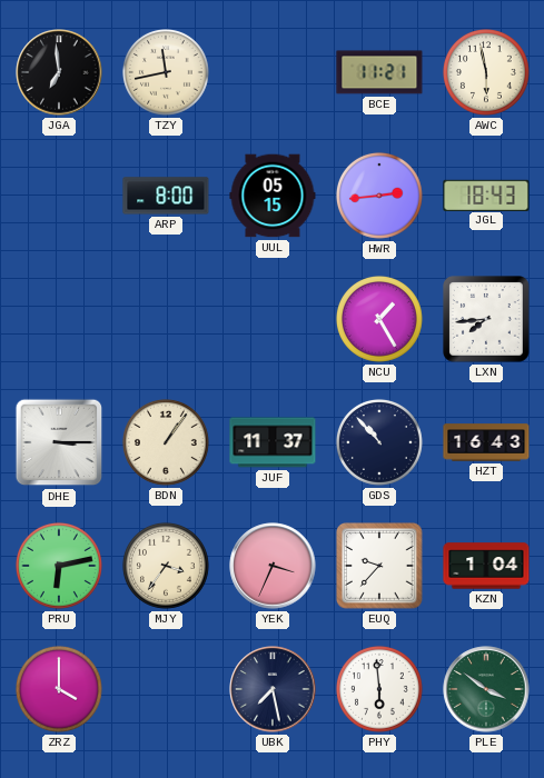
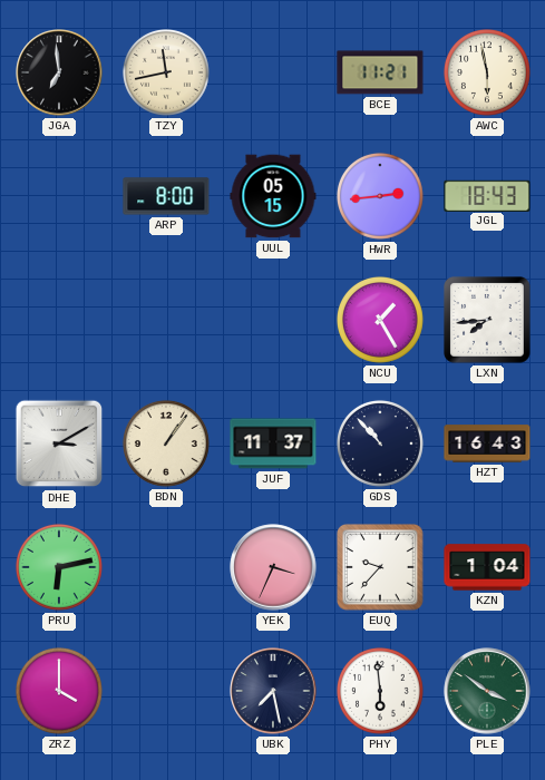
DHE: 3:15 -> 3:10 (59, 443)
MJY: 3:36 -> none (166, 566)
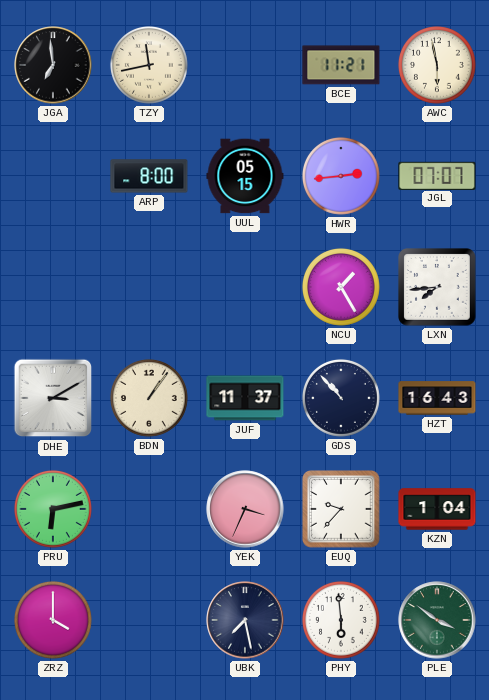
JGL: 18:43 -> 07:07 (437, 175)
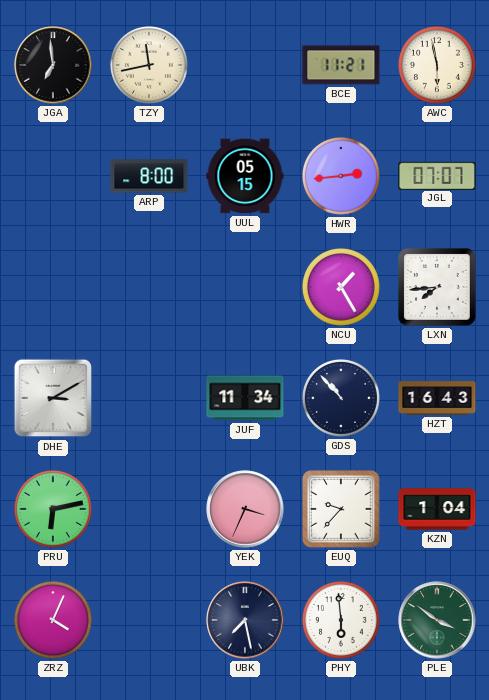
BDN: 1:06 -> none (149, 398)
JUF: 11:37 -> 11:34 (245, 398)
ZRZ: 4:00 -> 4:04 (53, 620)
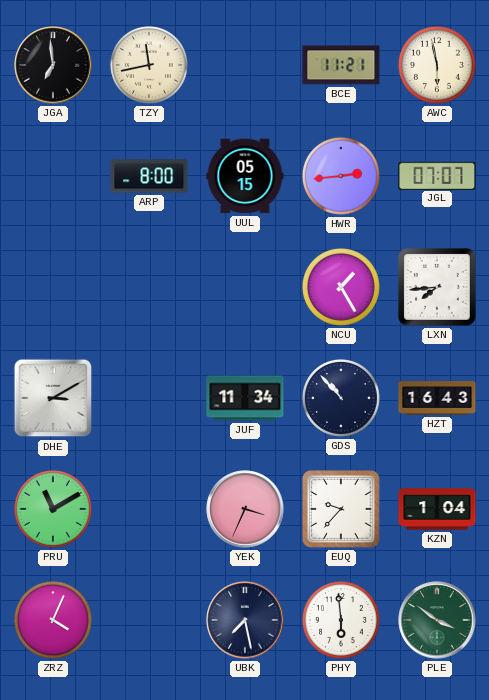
PRU: 6:13 -> 11:10 (53, 509)
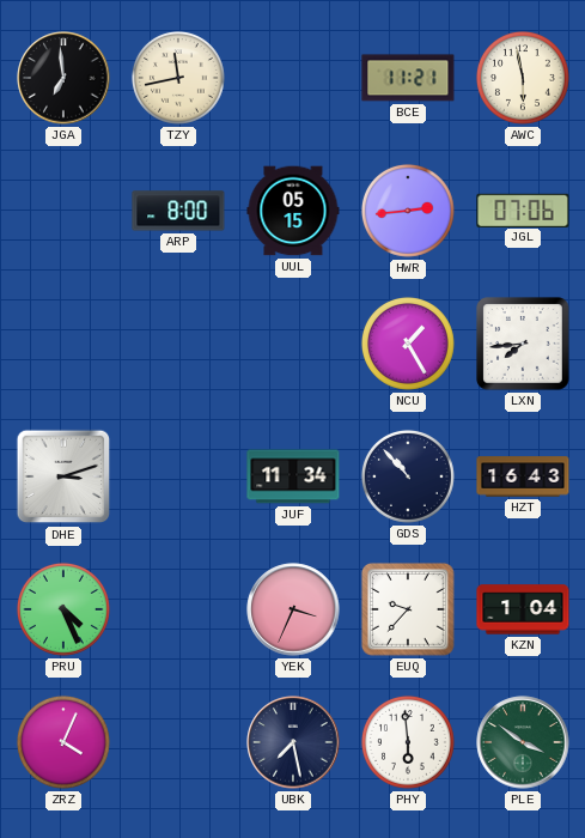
JGL: 07:07 -> 07:06 (523, 209)
DHE: 3:10 -> 3:12 (63, 476)
PRU: 11:10 -> 4:26 (63, 609)
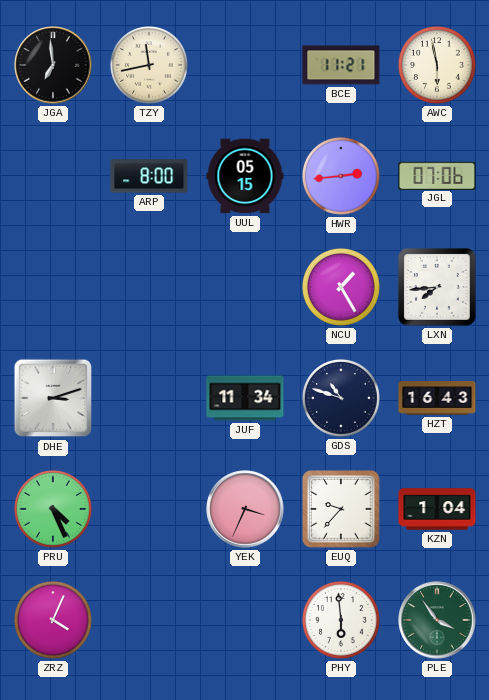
GDS: 10:53 -> 10:48 (341, 398)
UBK: 7:28 -> none (293, 742)
PLE: 3:51 -> 3:54 (437, 620)
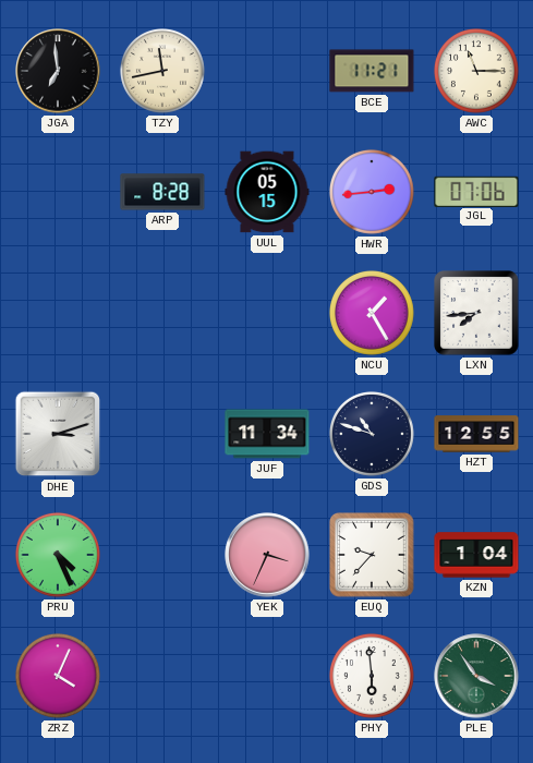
AWC: 5:58 -> 11:15 (476, 71)
ARP: 8:00 -> 8:28 (162, 192)
HZT: 16:43 -> 12:55 (476, 434)
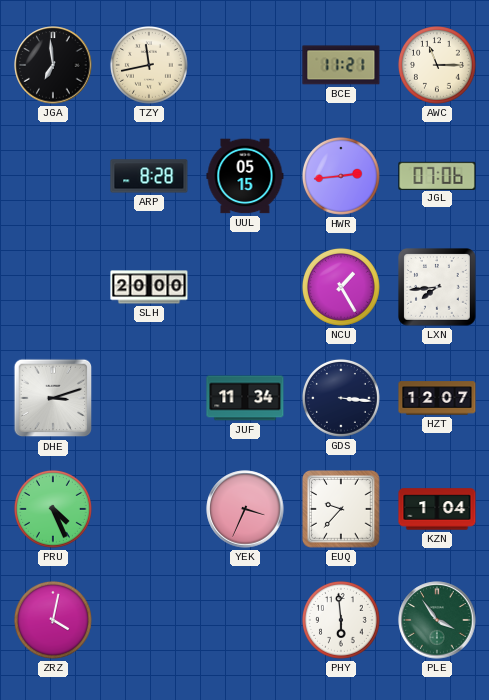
SLH: none -> 20:00 (149, 287)
GDS: 10:48 -> 3:16 (341, 398)
HZT: 12:55 -> 12:07 (437, 398)
ZRZ: 4:04 -> 4:02 (53, 620)
